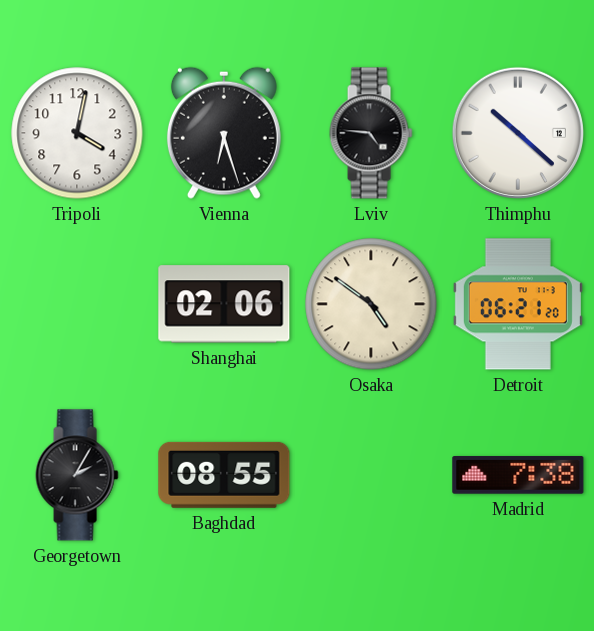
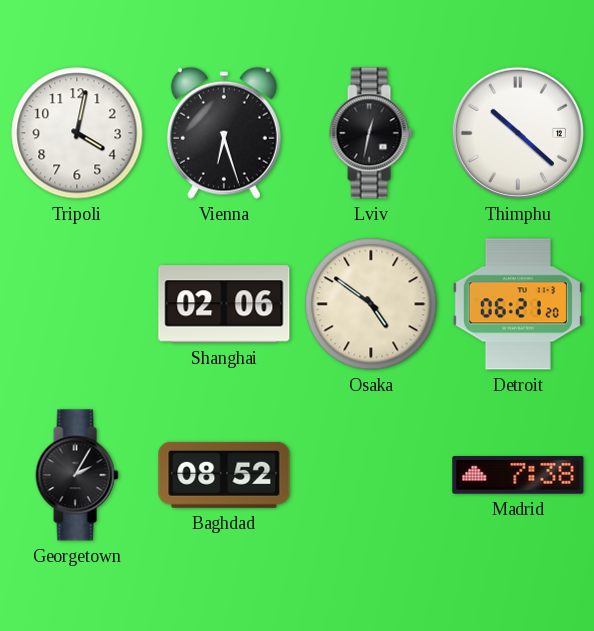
Lviv: 4:46 -> 12:32 (371, 133)
Baghdad: 08:55 -> 08:52 (224, 475)
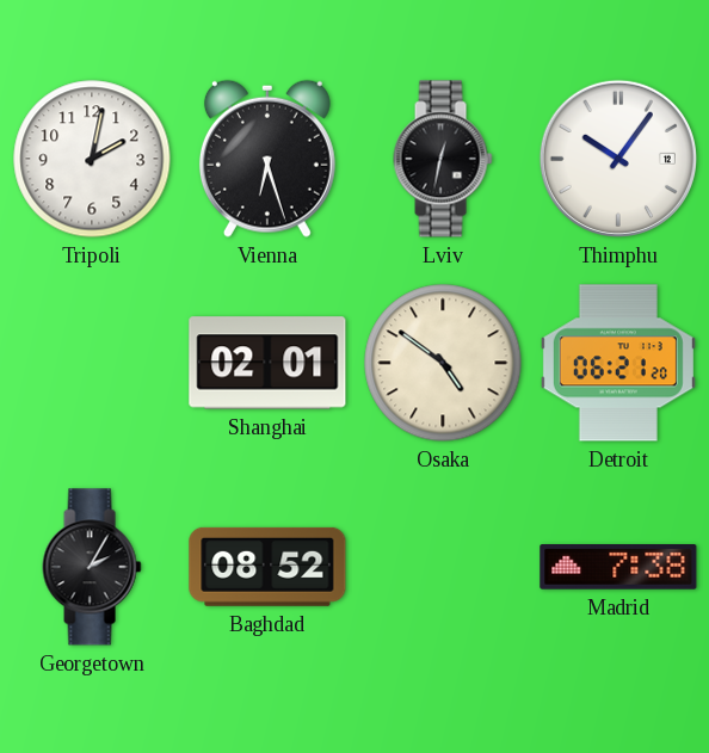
Tripoli: 4:02 -> 2:02 (92, 159)
Thimphu: 10:22 -> 10:06 (618, 159)
Shanghai: 02:06 -> 02:01 (267, 363)
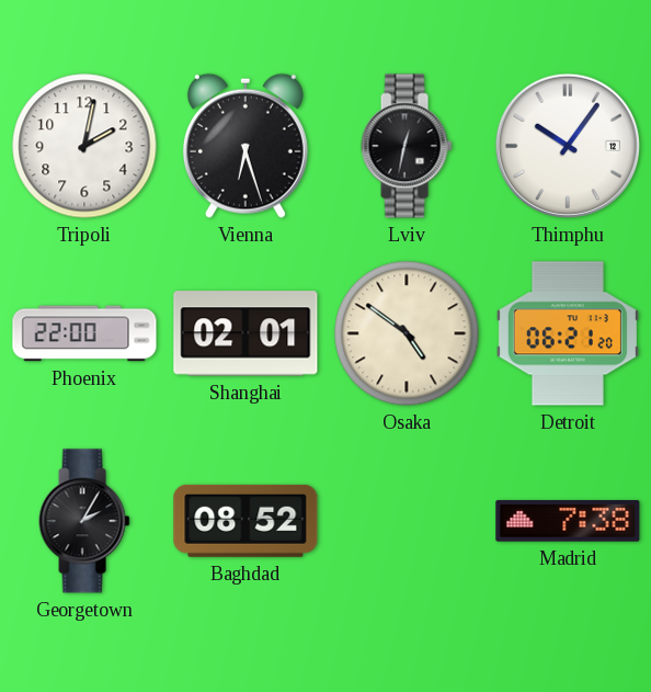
Phoenix: none -> 22:00 (84, 333)
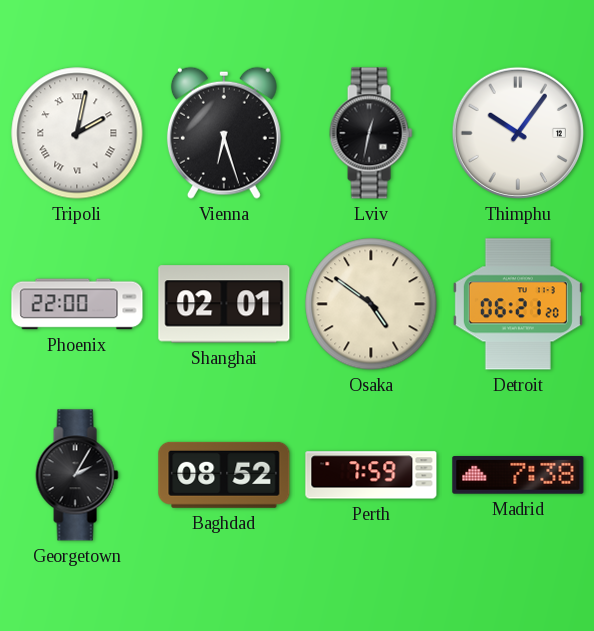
Tripoli numerals: Arabic -> Roman (77, 133)
Perth: none -> 7:59 (371, 475)
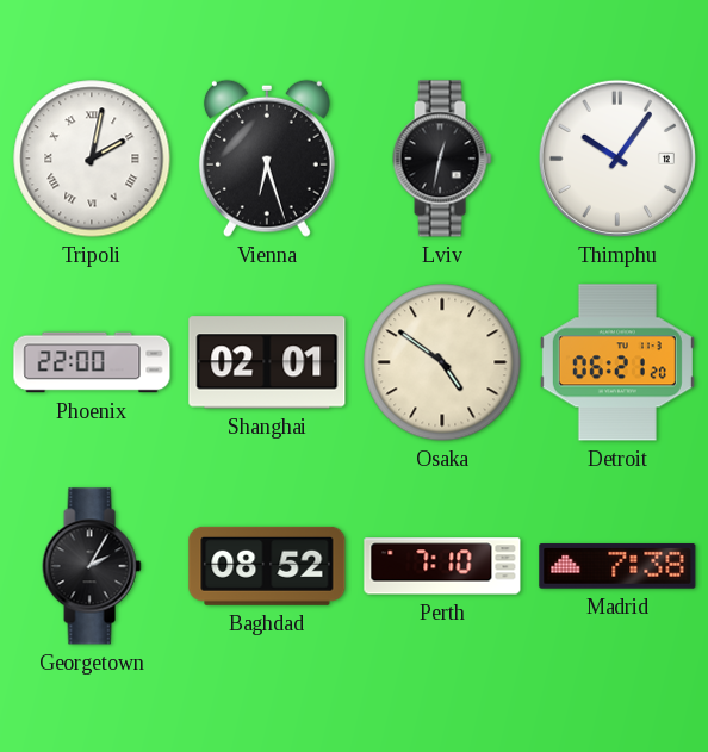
Perth: 7:59 -> 7:10 (442, 566)
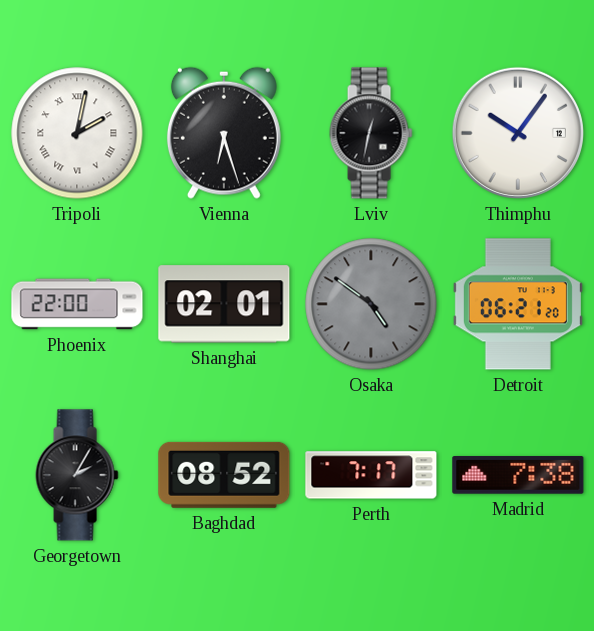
Osaka dial: cream -> grey (371, 304)
Perth: 7:10 -> 7:17 (371, 475)
